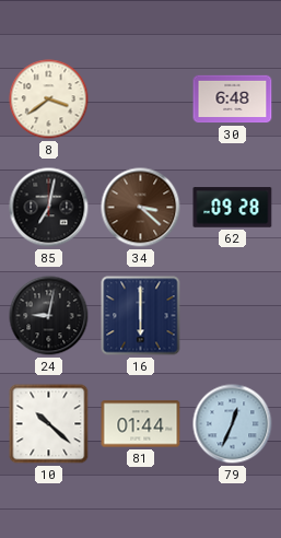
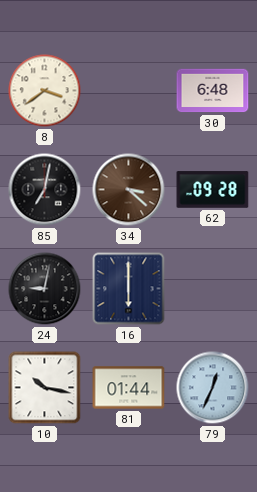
10: 10:22 -> 10:17 (45, 388)
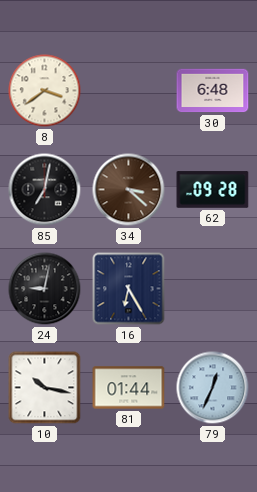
16: 6:00 -> 6:25 (129, 289)
